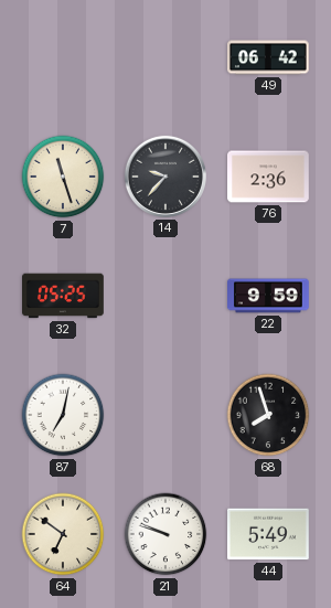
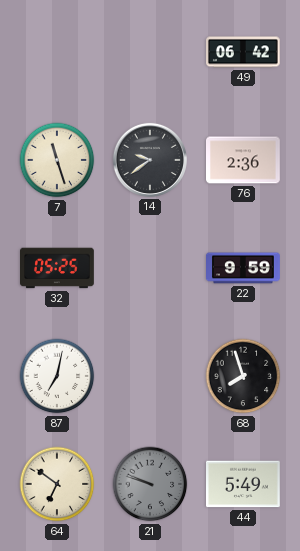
14: 9:37 -> 9:39 (150, 160)
21 dial: white -> grey (150, 484)
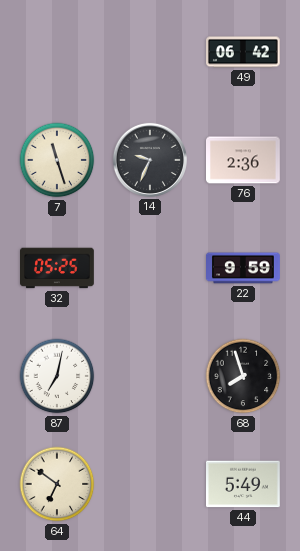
14: 9:39 -> 9:34 (150, 160)
21: 9:48 -> none (150, 484)
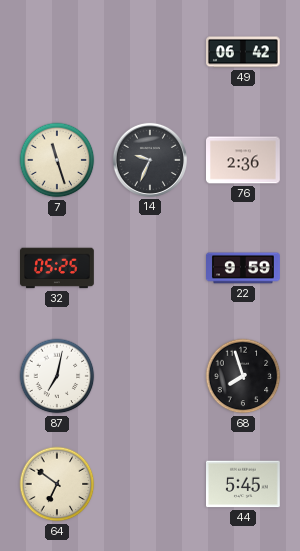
44: 5:49 -> 5:45 (244, 484)
